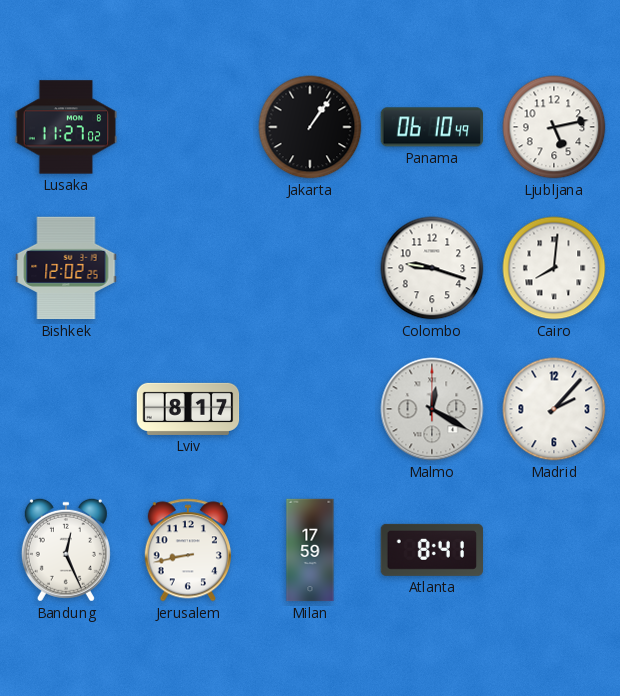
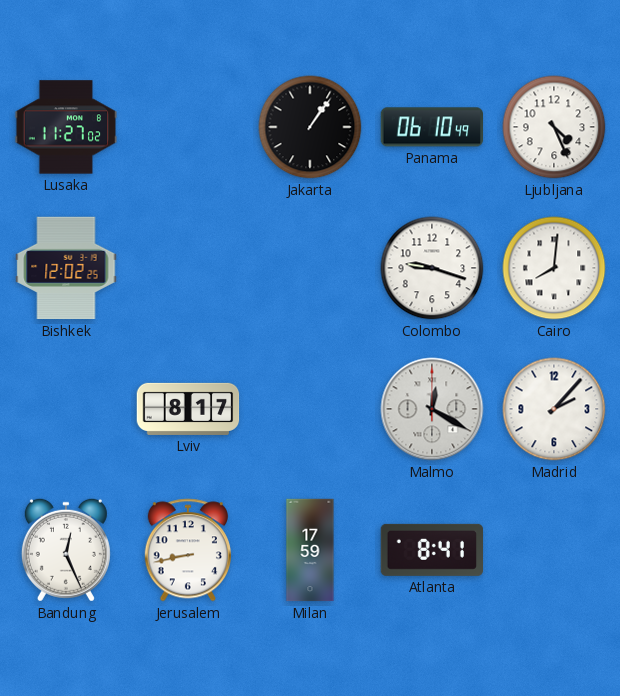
Ljubljana: 5:13 -> 4:26 (554, 127)
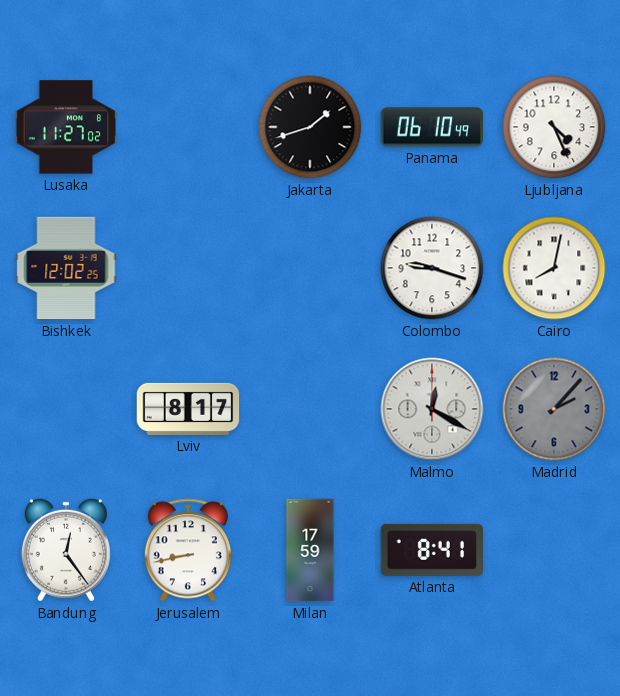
Jakarta: 1:06 -> 1:42 (310, 127)
Cairo: 8:01 -> 8:02 (554, 268)
Madrid dial: white -> grey (554, 409)
Bandung: 12:26 -> 12:24 (66, 550)
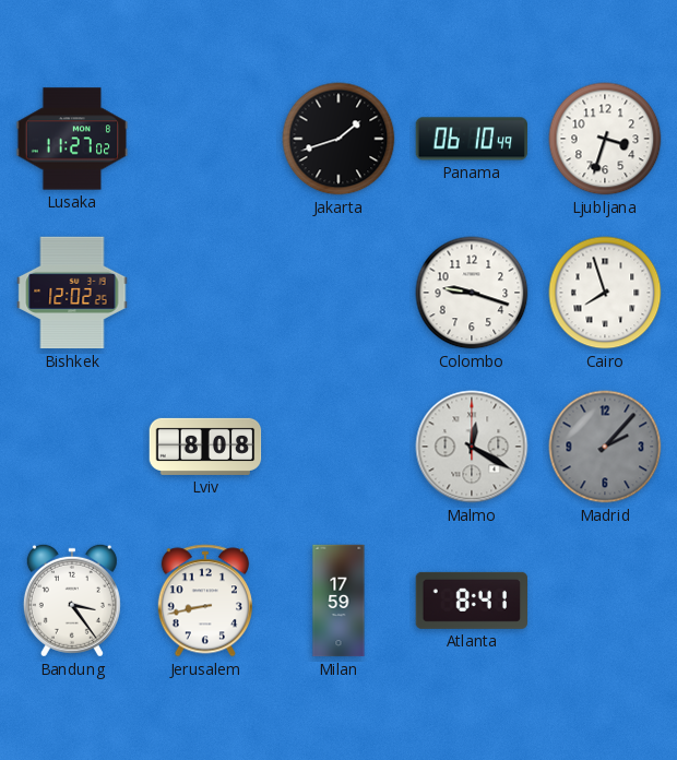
Ljubljana: 4:26 -> 3:33 (605, 139)
Cairo: 8:02 -> 7:57 (605, 293)
Lviv: 8:17 -> 8:08 (205, 447)
Bandung: 12:24 -> 3:24 (72, 601)
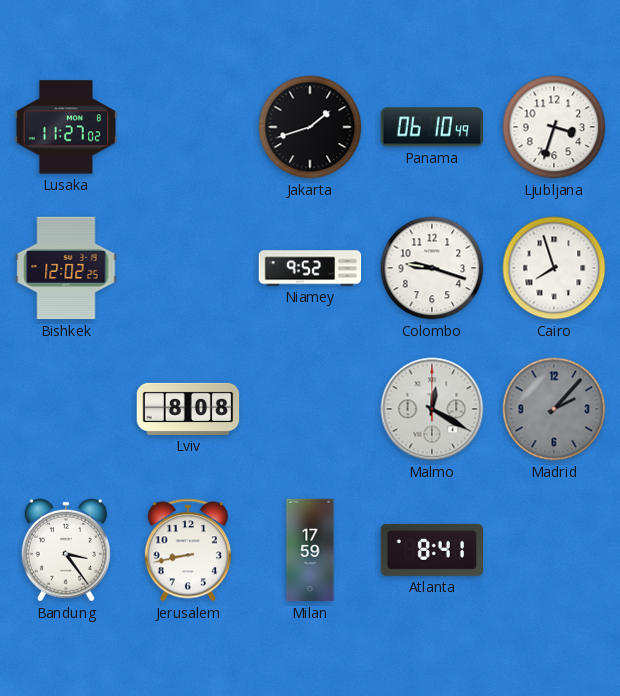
Niamey: none -> 9:52 (310, 268)
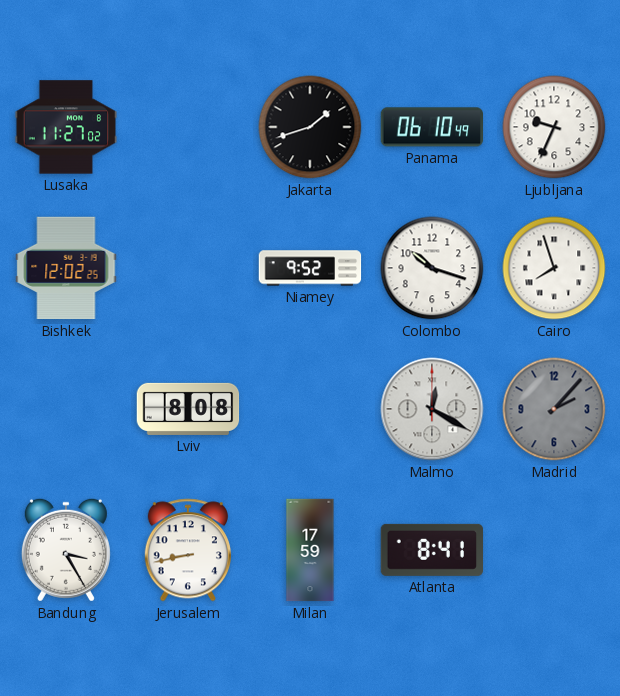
Ljubljana: 3:33 -> 9:34 (554, 127)
Colombo: 9:18 -> 10:18 (432, 268)
Bandung: 3:24 -> 3:25 (66, 550)
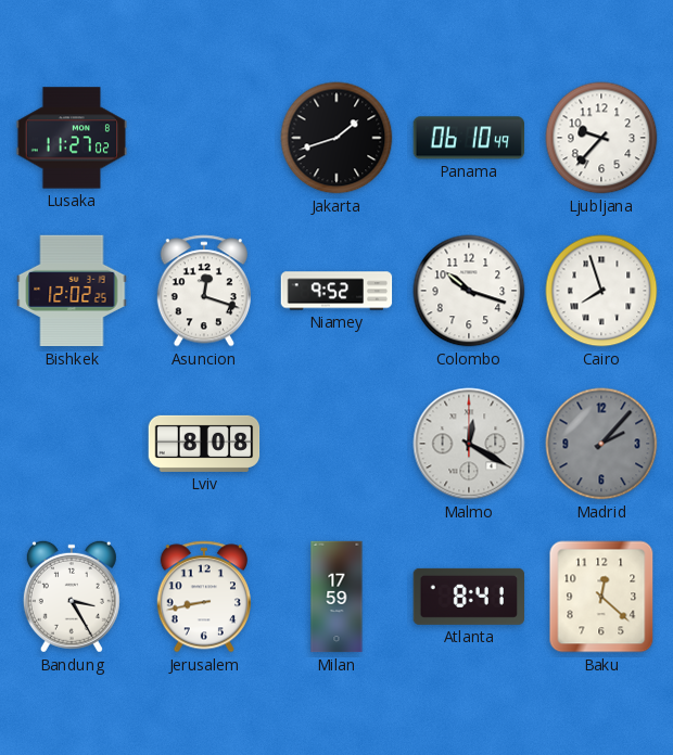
Ljubljana: 9:34 -> 9:37 (601, 138)
Asuncion: none -> 12:18 (204, 291)
Baku: none -> 12:22 (601, 597)
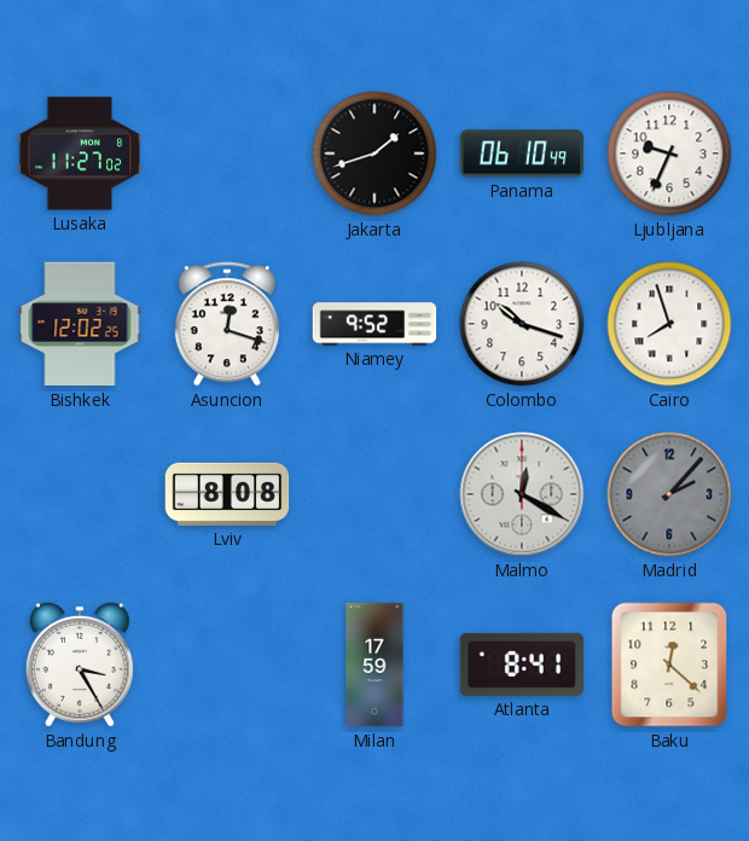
Ljubljana: 9:37 -> 9:34 (669, 153)
Jerusalem: 8:43 -> none (204, 597)
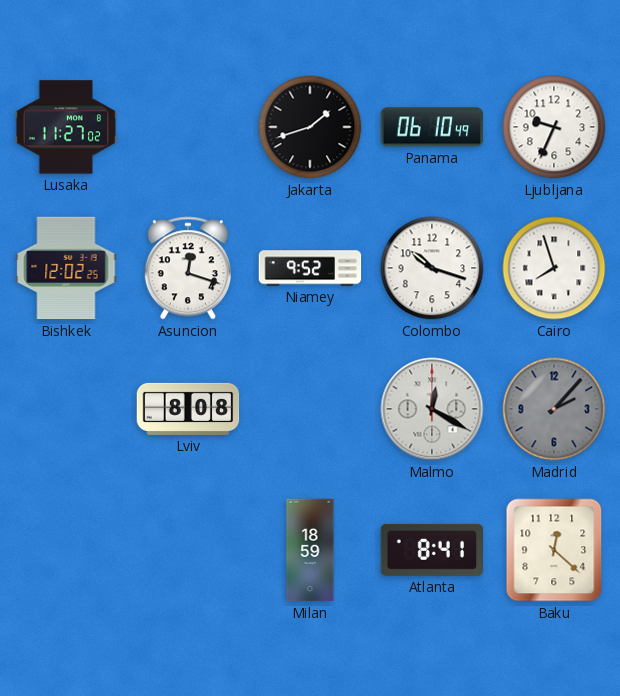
Bandung: 3:25 -> none (80, 665)
Milan: 17:59 -> 18:59 (310, 550)
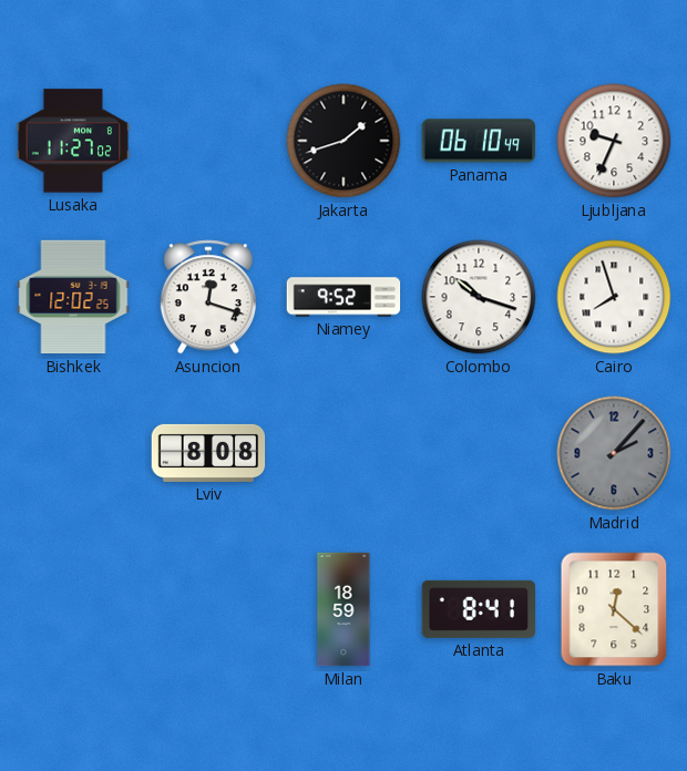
Malmo: 12:20 -> none (432, 409)
